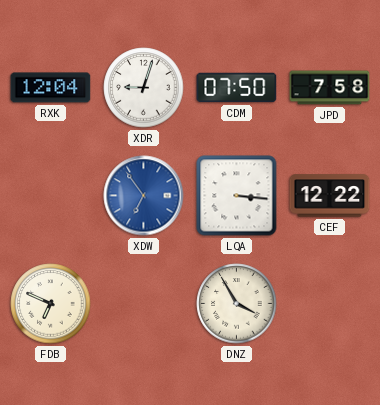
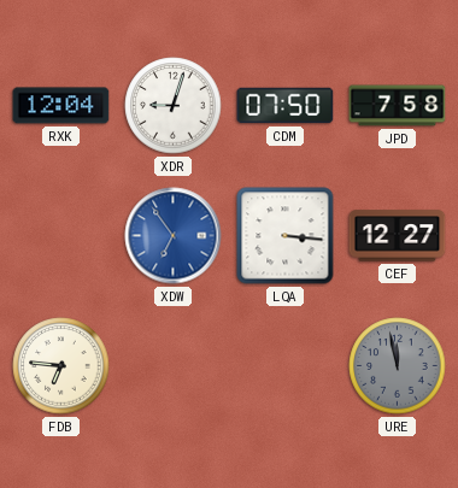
CEF: 12:22 -> 12:27 (398, 236)
FDB: 6:49 -> 6:46 (61, 366)
DNZ: 3:55 -> none (237, 304)
URE: none -> 11:58 (398, 366)
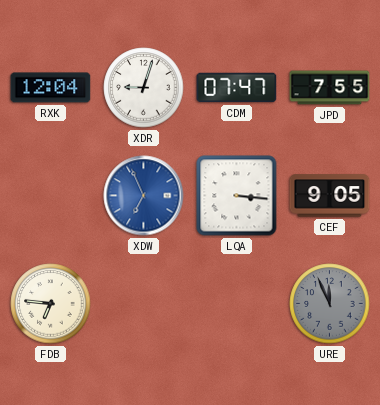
CDM: 07:50 -> 07:47 (237, 88)
JPD: 7:58 -> 7:55 (330, 88)
XDW: 6:54 -> 6:56 (144, 196)
CEF: 12:27 -> 9:05 (330, 196)
URE: 11:58 -> 11:56 (330, 304)
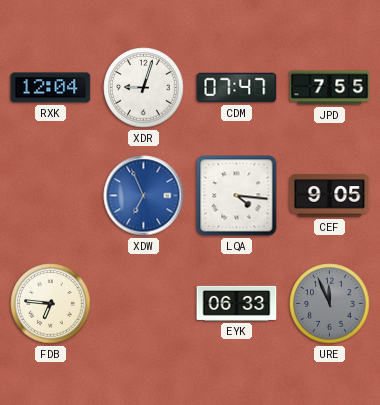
LQA: 3:16 -> 4:16 (237, 196)
EYK: none -> 06:33 (237, 303)
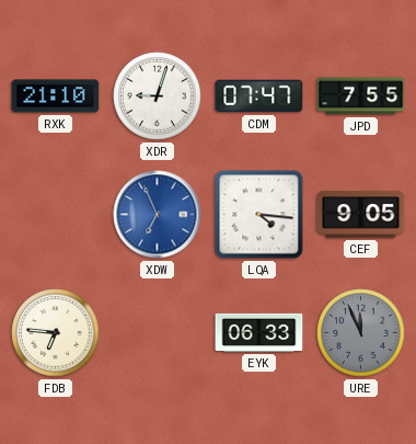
RXK: 12:04 -> 21:10 (56, 96)
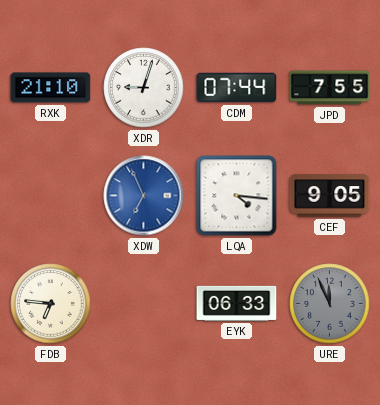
CDM: 07:47 -> 07:44 (237, 88)
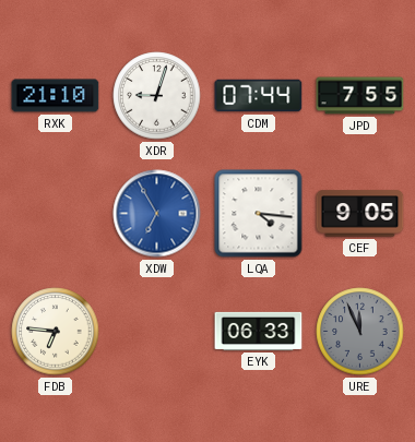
XDW: 6:56 -> 6:55 (157, 214)
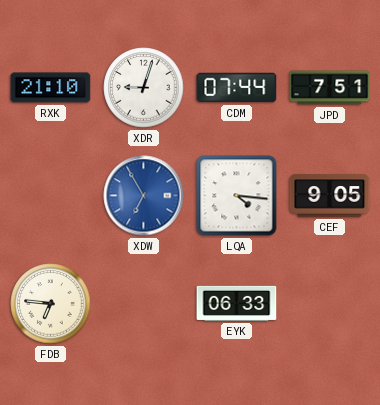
JPD: 7:55 -> 7:51 (330, 88)
URE: 11:56 -> none (360, 332)
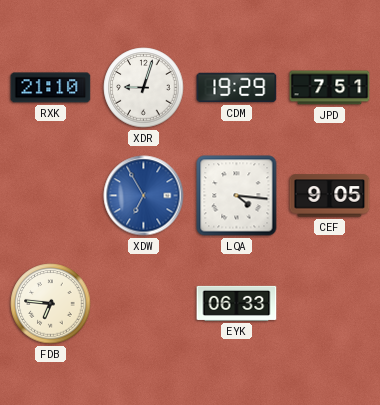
CDM: 07:44 -> 19:29 (237, 88)
